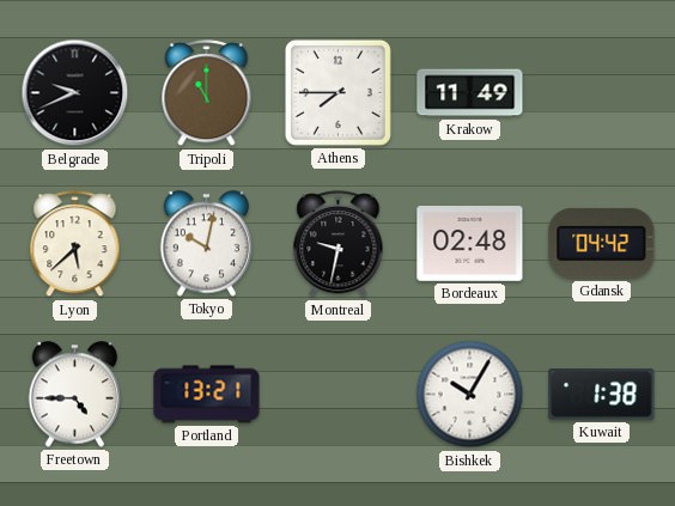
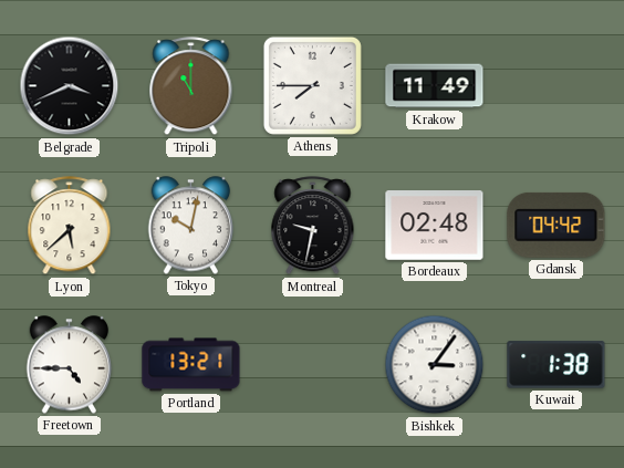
Belgrade: 9:41 -> 3:41 (70, 86)
Bishkek: 10:05 -> 3:06 (435, 365)
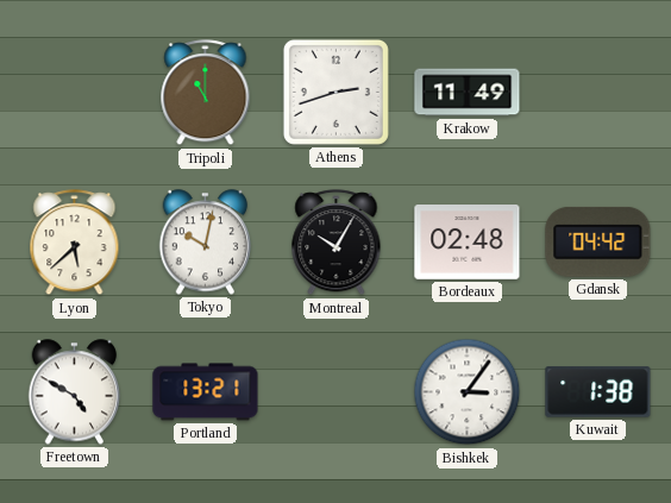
Belgrade: 3:41 -> none (70, 86)
Athens: 7:45 -> 2:42 (335, 92)
Montreal: 9:32 -> 10:05 (337, 243)
Freetown: 4:45 -> 4:50 (75, 392)
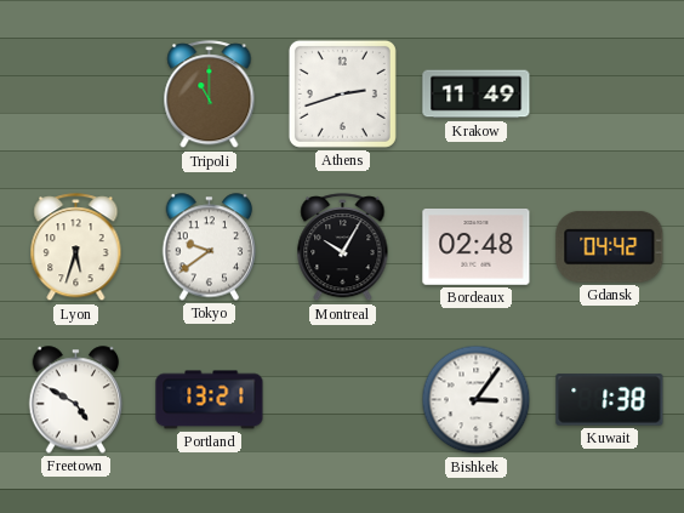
Lyon: 5:38 -> 5:33 (76, 247)
Tokyo: 10:02 -> 9:39 (210, 247)
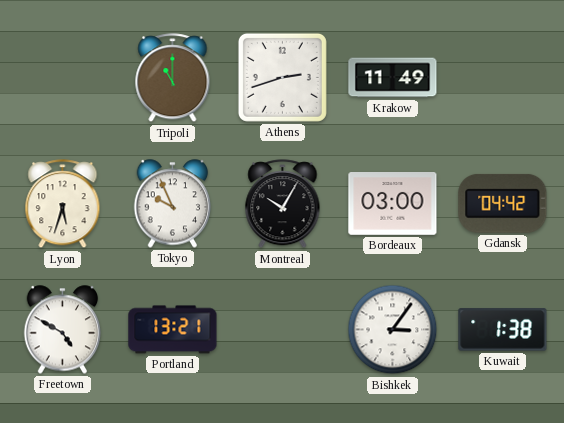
Tokyo: 9:39 -> 9:56 (173, 204)
Bordeaux: 02:48 -> 03:00 (393, 204)
